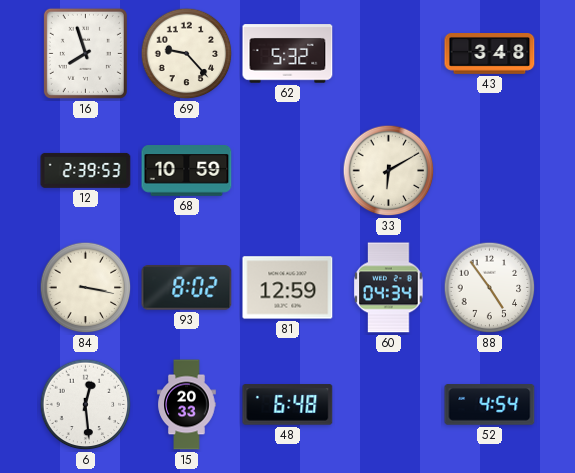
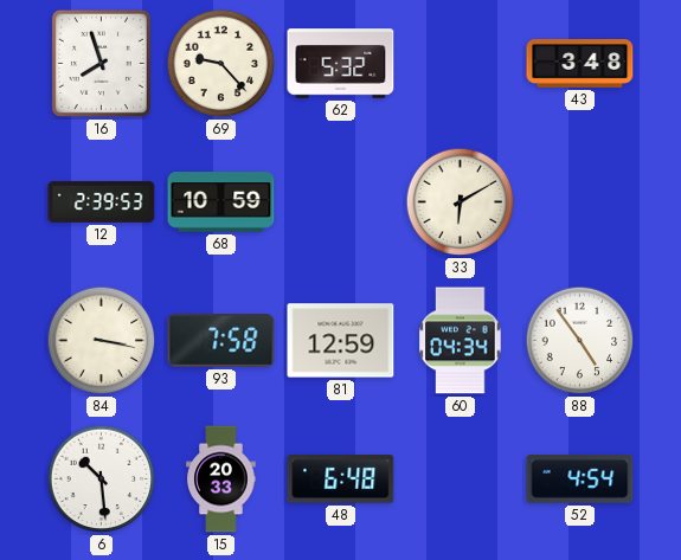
93: 8:02 -> 7:58 (221, 341)
6: 12:29 -> 10:29 (102, 479)
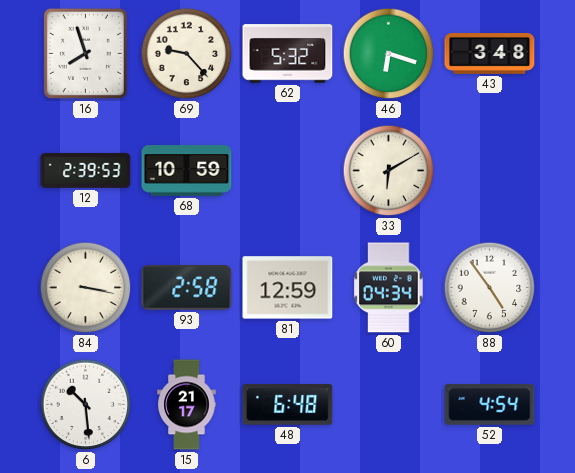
46: none -> 6:18 (389, 54)
93: 7:58 -> 2:58 (187, 288)
15: 20:33 -> 21:17 (187, 405)
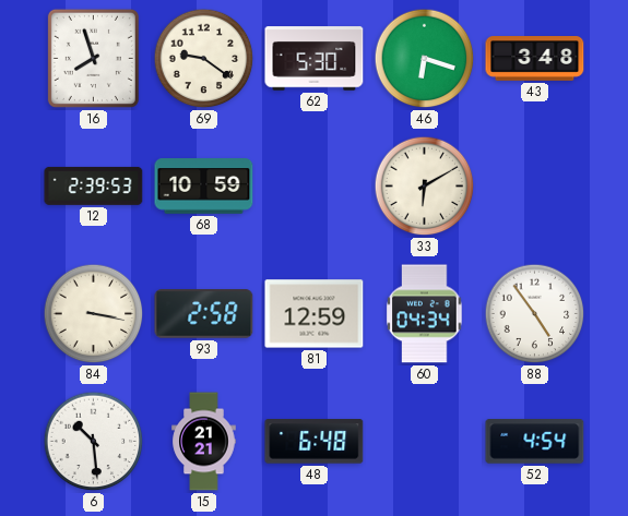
69: 9:23 -> 9:21 (204, 59)
62: 5:32 -> 5:30 (315, 59)
15: 21:17 -> 21:21 (204, 442)
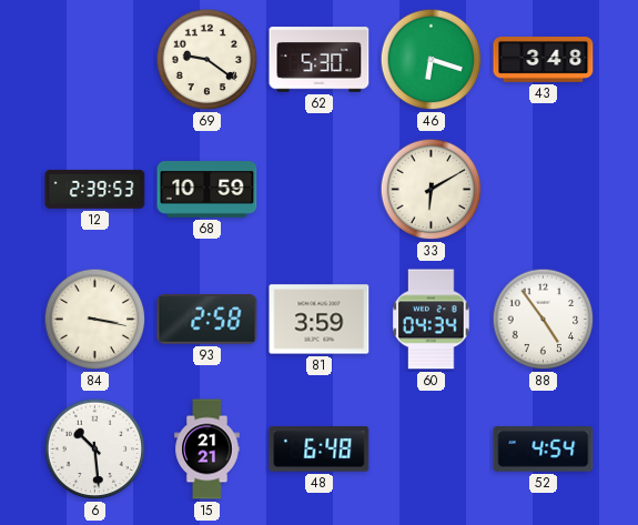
16: 7:57 -> none (93, 58)
81: 12:59 -> 3:59 (320, 320)
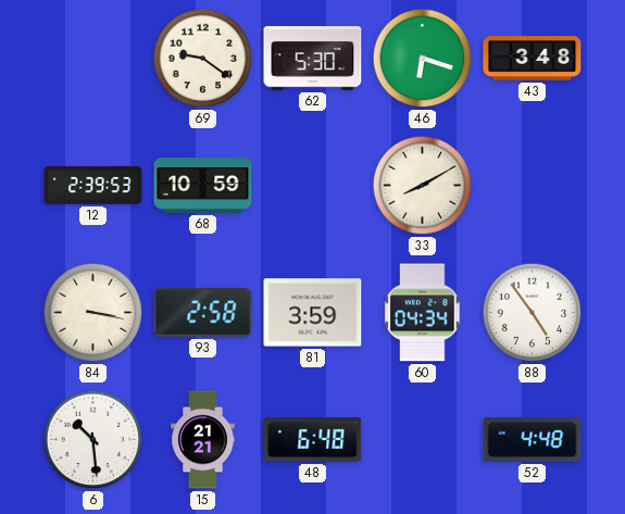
33: 6:10 -> 8:10 (423, 186)
52: 4:54 -> 4:48 (533, 440)
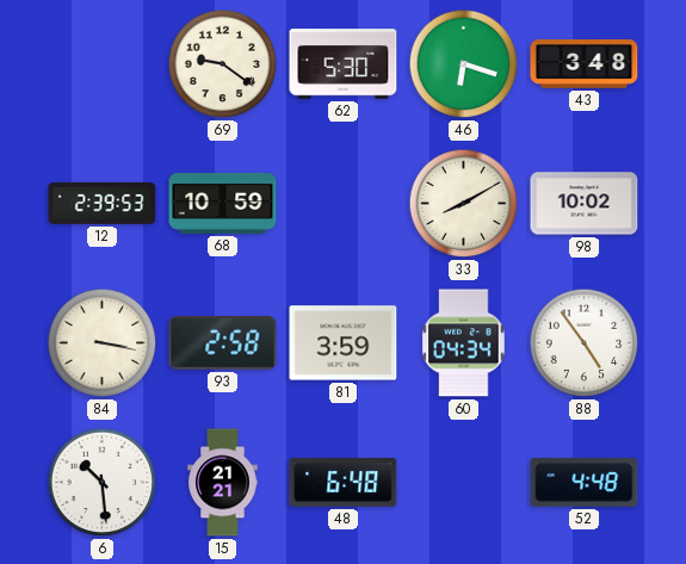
98: none -> 10:02 (585, 204)
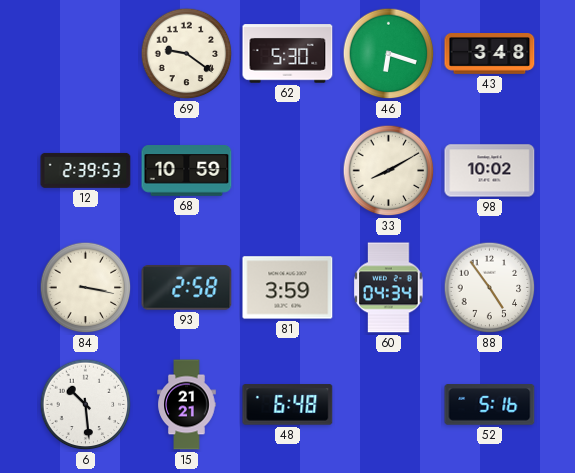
52: 4:48 -> 5:16 (490, 405)
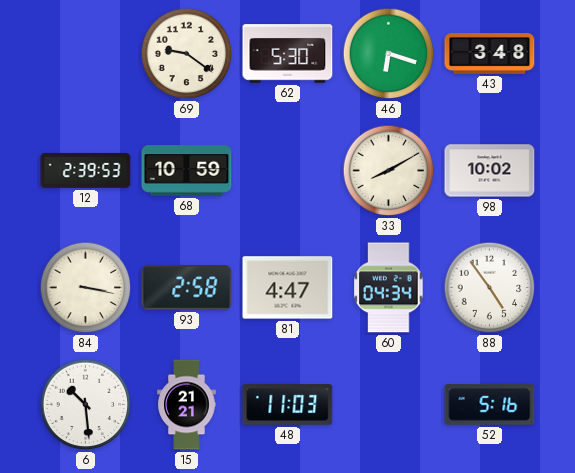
81: 3:59 -> 4:47 (288, 288)
48: 6:48 -> 11:03 (288, 405)
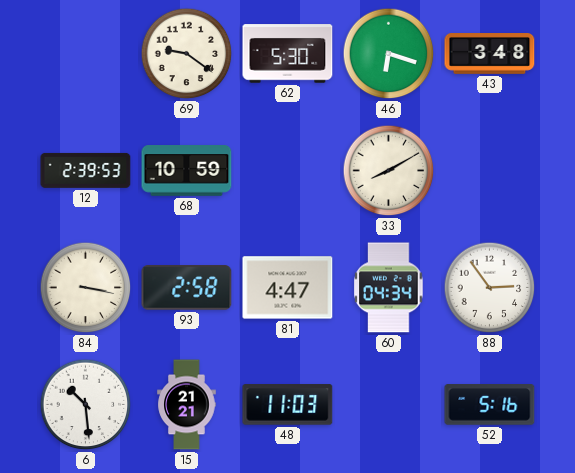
98: 10:02 -> none (490, 171)
88: 4:54 -> 2:54 (490, 288)
